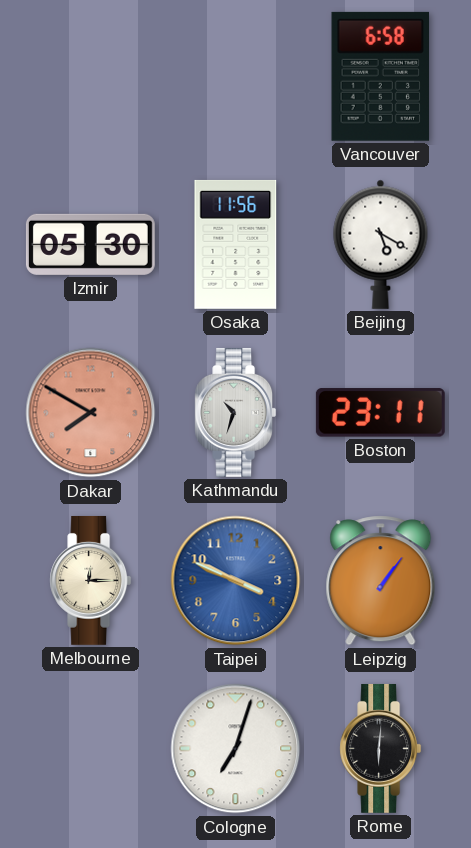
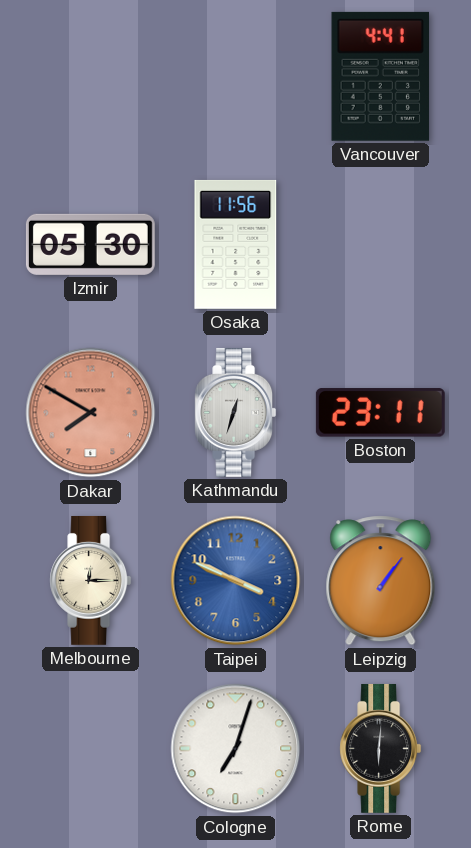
Vancouver: 6:58 -> 4:41 (381, 76)
Beijing: 5:20 -> none (381, 244)
Kathmandu: 10:33 -> 12:33 (236, 412)
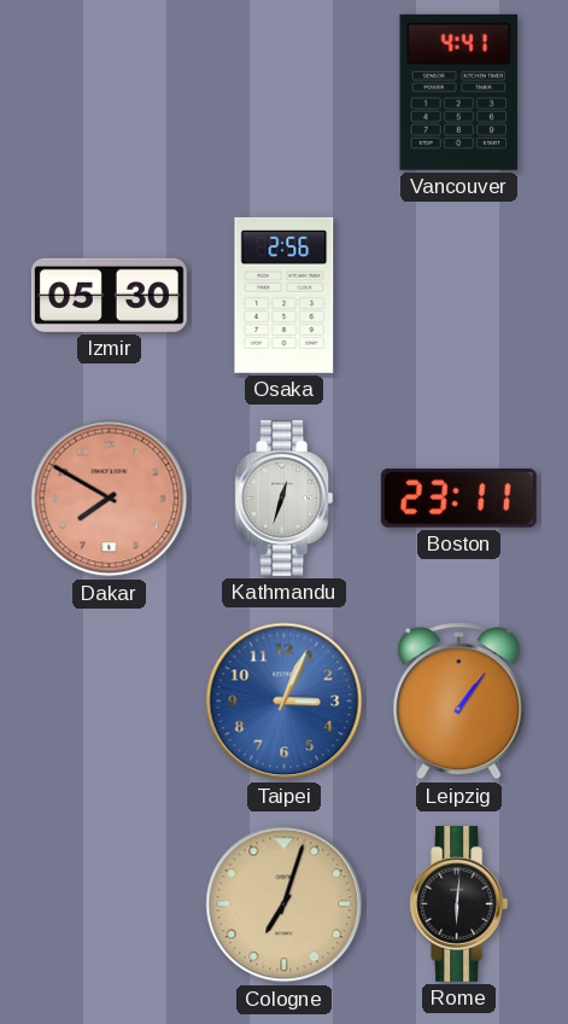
Osaka: 11:56 -> 2:56 (285, 295)
Melbourne: 12:15 -> none (91, 580)
Taipei: 3:49 -> 3:04 (285, 702)
Cologne dial: white -> champagne (285, 904)
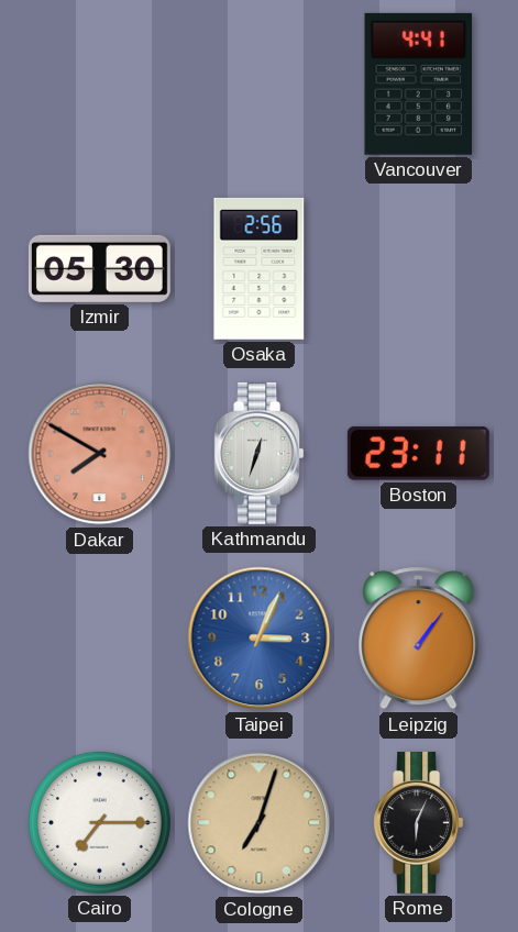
Cairo: none -> 7:15 (99, 822)
Rome: 6:01 -> 6:04 (419, 822)
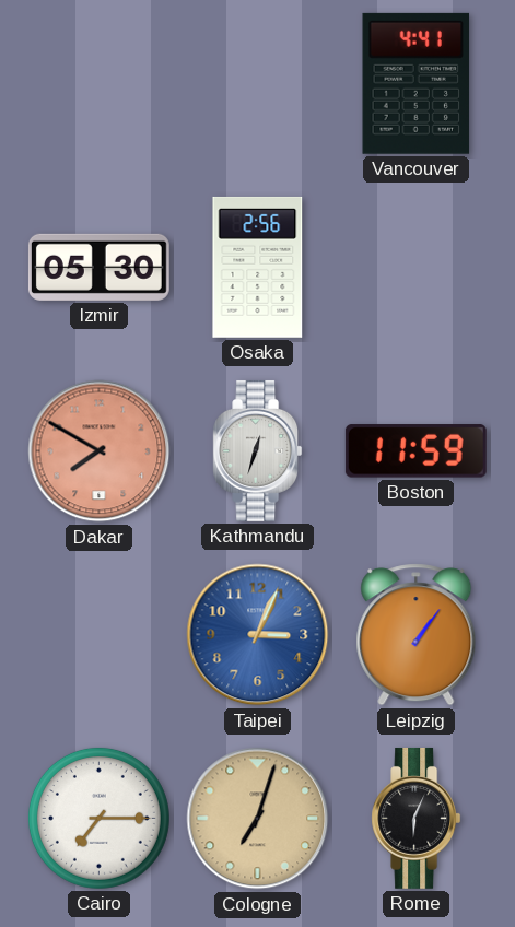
Boston: 23:11 -> 11:59 (415, 451)
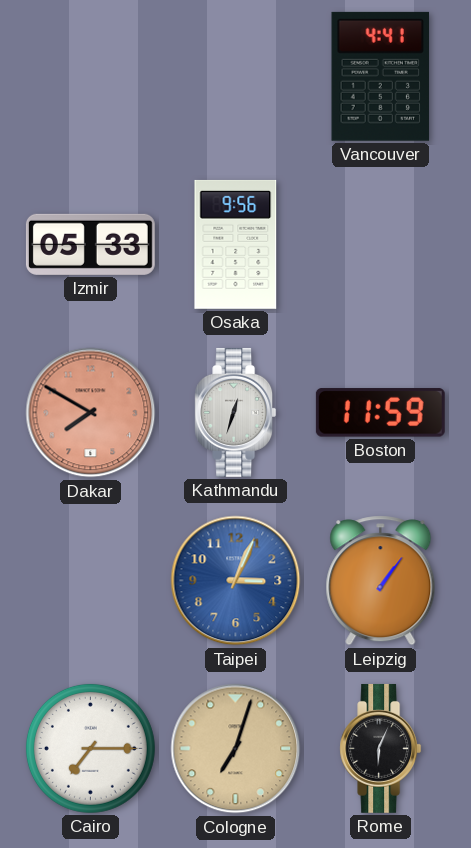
Izmir: 05:30 -> 05:33 (90, 244)
Osaka: 2:56 -> 9:56 (236, 244)
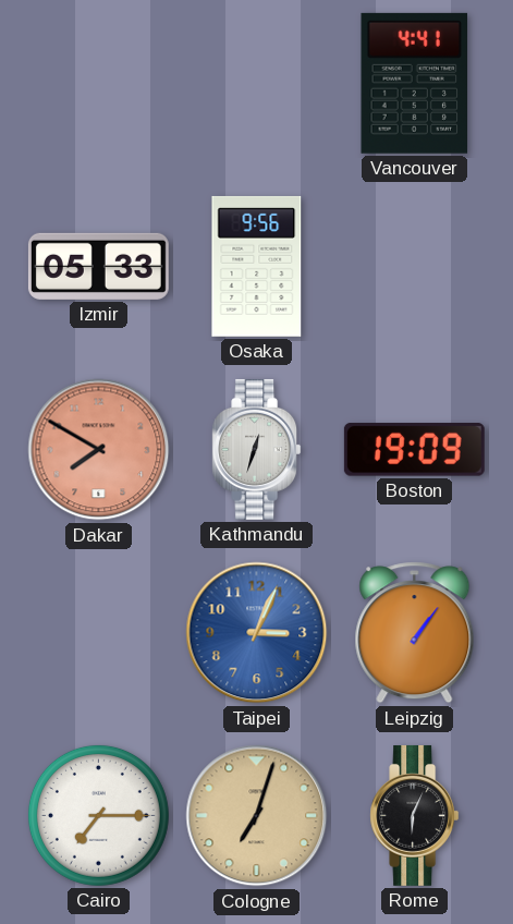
Boston: 11:59 -> 19:09 (414, 450)
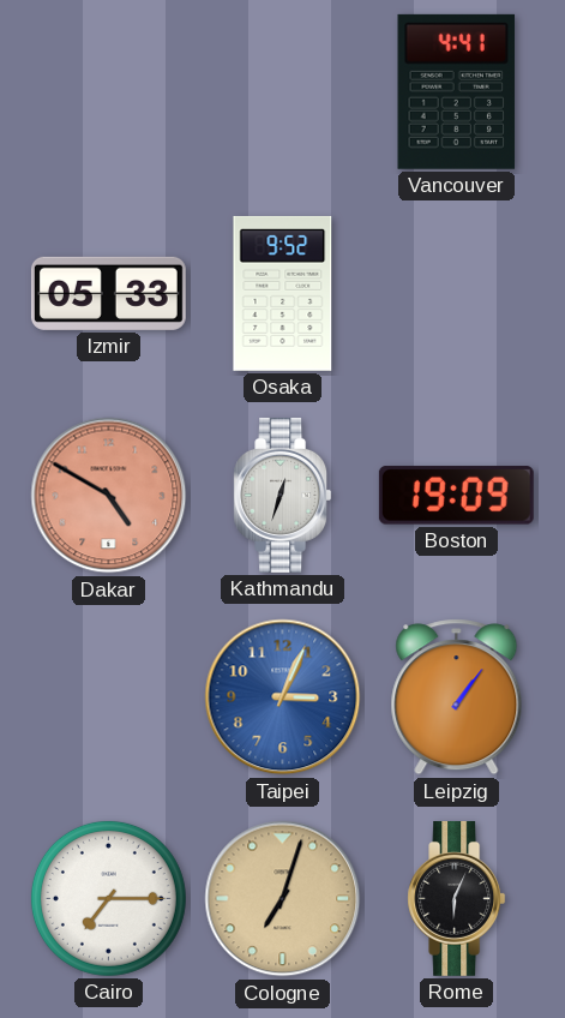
Osaka: 9:56 -> 9:52 (283, 293)
Dakar: 7:50 -> 4:50 (109, 496)
